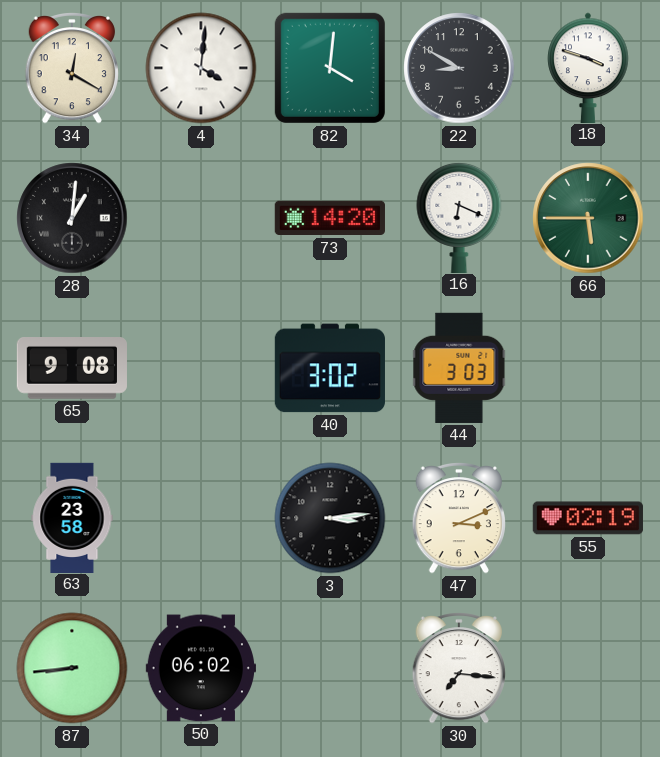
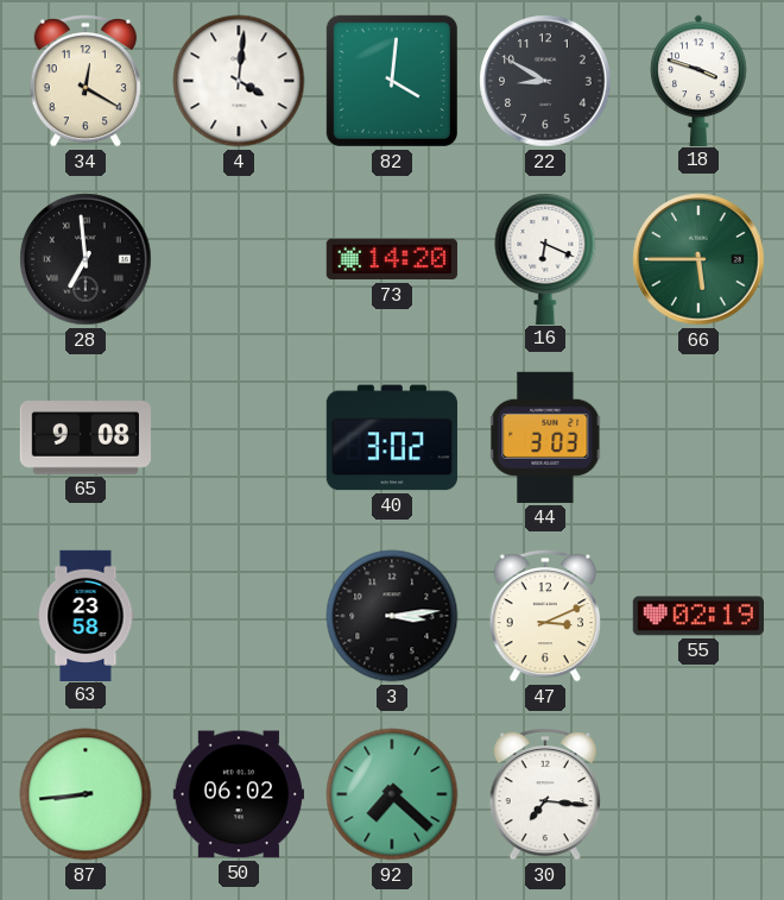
28: 1:01 -> 6:59 (86, 259)
92: none -> 7:22 (392, 794)
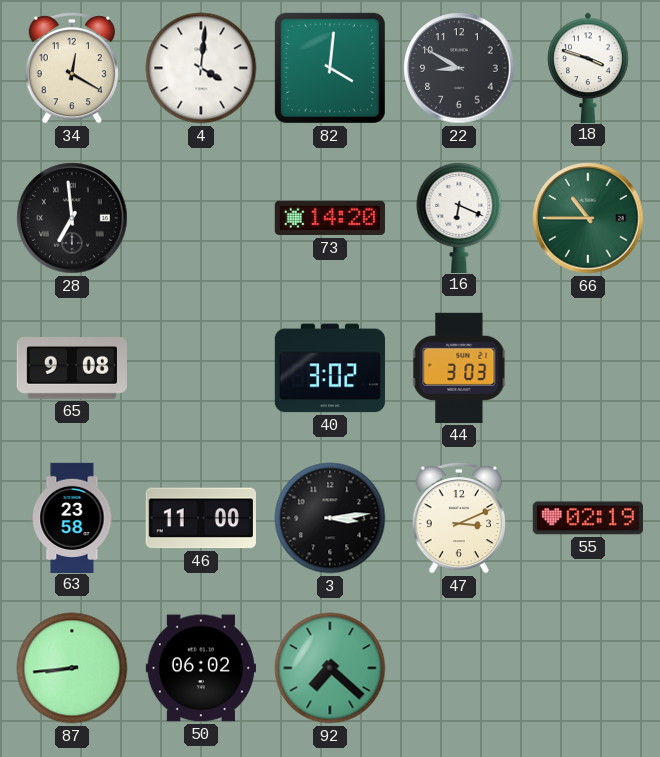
66: 5:45 -> 10:45 (588, 218)
46: none -> 11:00 (201, 518)
30: 7:16 -> none (545, 794)
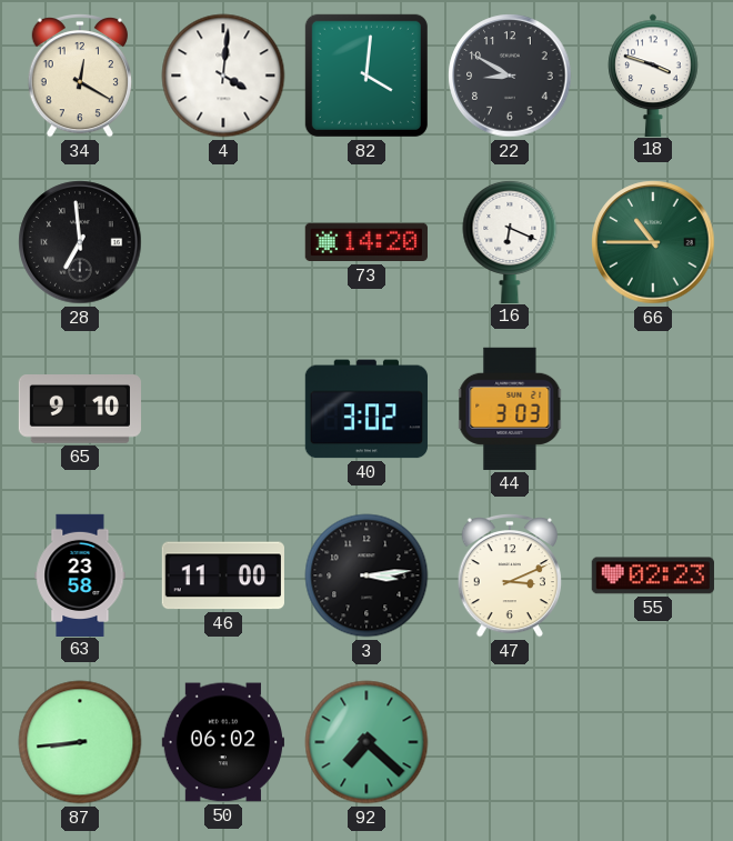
65: 9:08 -> 9:10 (80, 410)
55: 02:19 -> 02:23 (653, 575)
